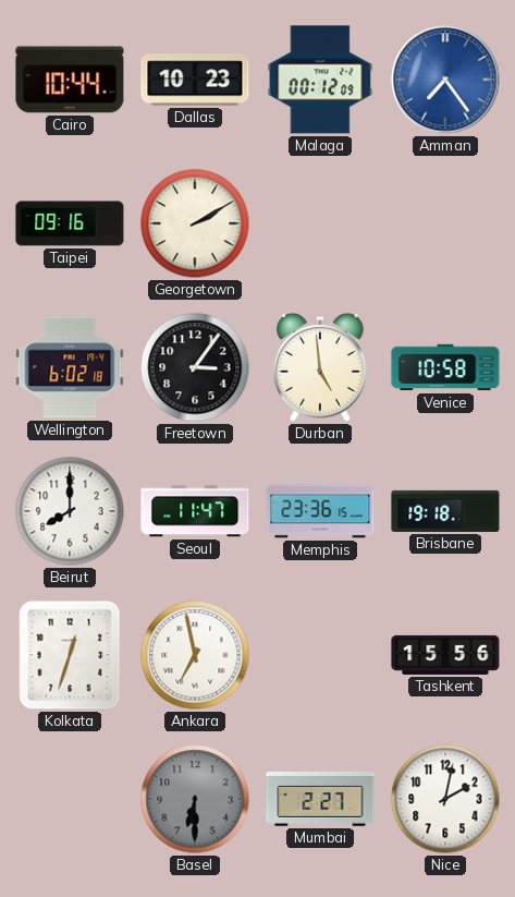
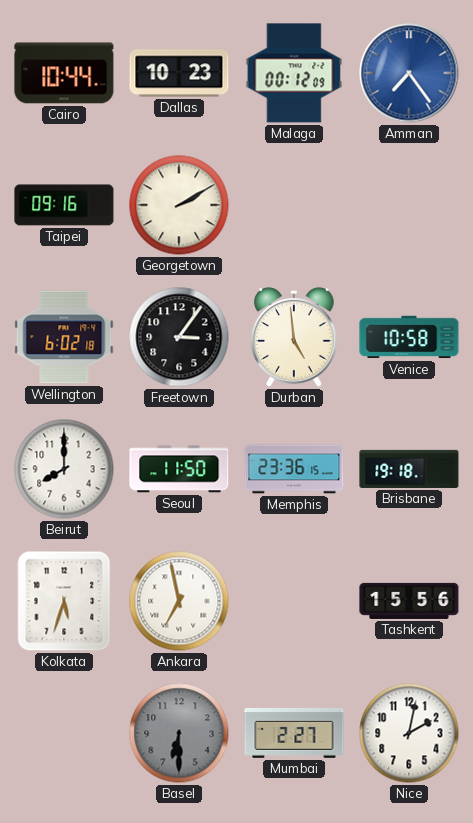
Seoul: 11:47 -> 11:50 (179, 469)
Kolkata: 12:33 -> 5:33 (64, 601)
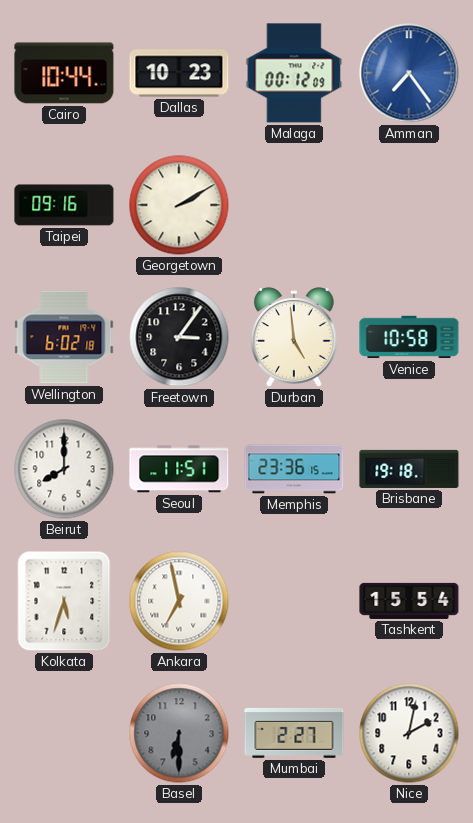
Seoul: 11:50 -> 11:51 (179, 469)
Tashkent: 15:56 -> 15:54 (409, 601)
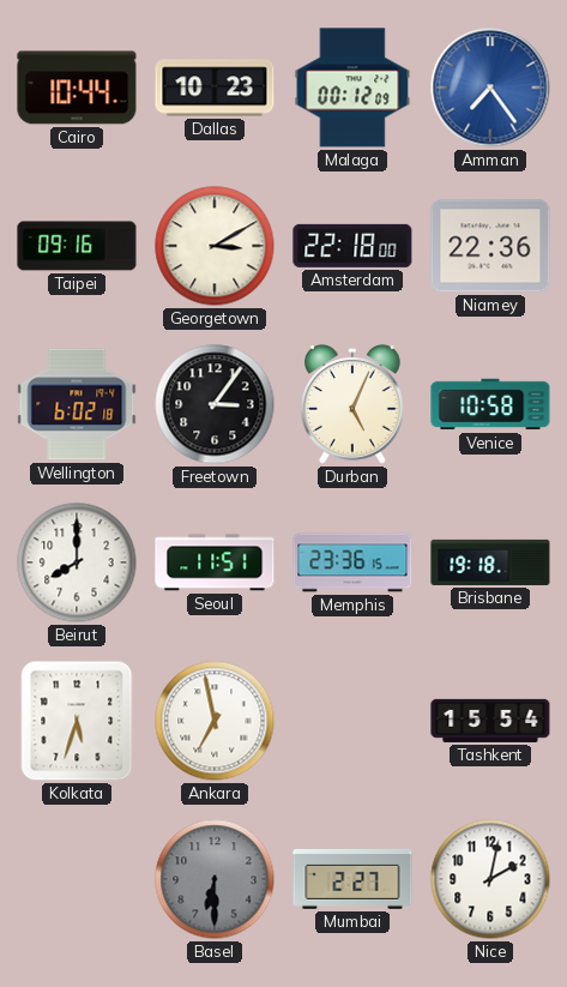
Georgetown: 2:10 -> 3:10 (215, 246)
Amsterdam: none -> 22:18 (352, 246)
Niamey: none -> 22:36 (490, 246)
Durban: 4:59 -> 5:04 (354, 404)
